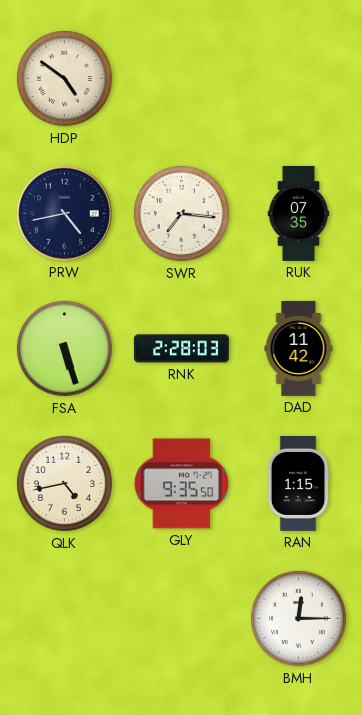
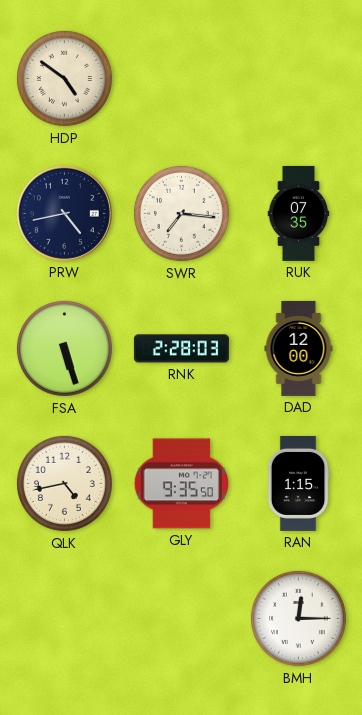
DAD: 11:42 -> 12:00 (299, 348)
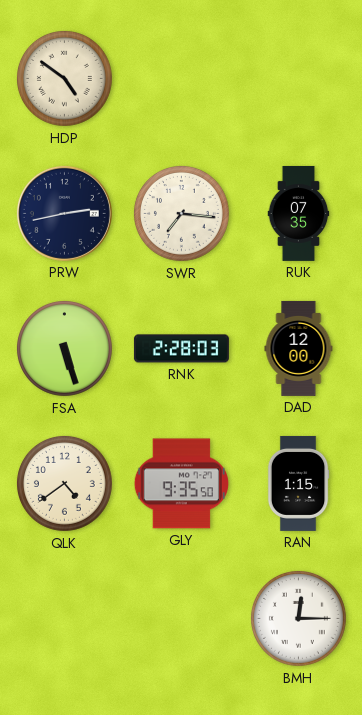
PRW: 4:43 -> 2:43 (64, 213)
QLK: 4:43 -> 4:39 (64, 483)
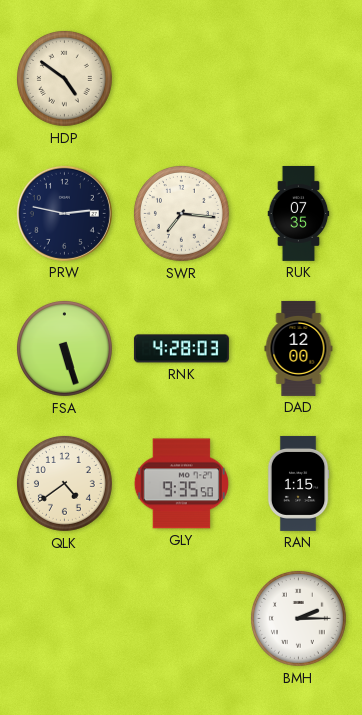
PRW: 2:43 -> 2:47 (64, 213)
RNK: 2:28 -> 4:28 (181, 349)
BMH: 12:15 -> 2:15 (298, 618)
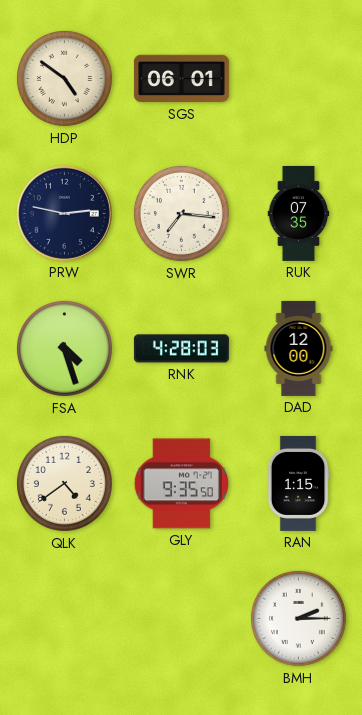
SGS: none -> 06:01 (181, 79)
FSA: 5:27 -> 4:27 (64, 348)
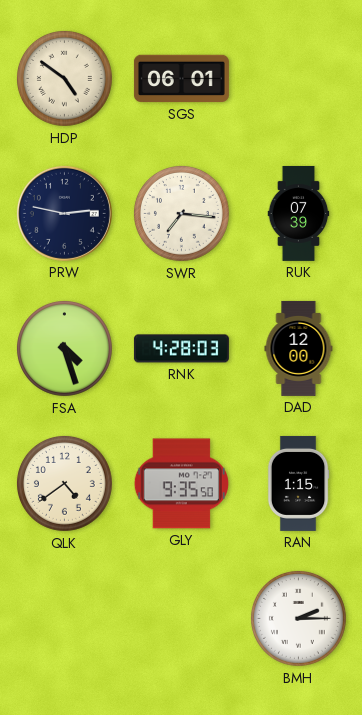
RUK: 07:35 -> 07:39 (299, 213)
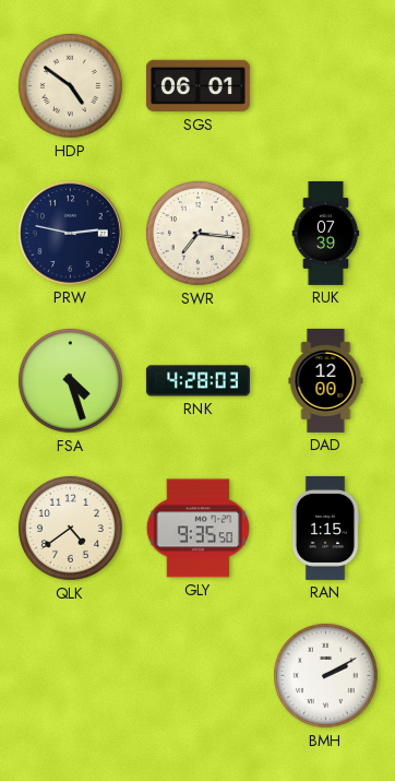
BMH: 2:15 -> 2:10 (325, 675)
